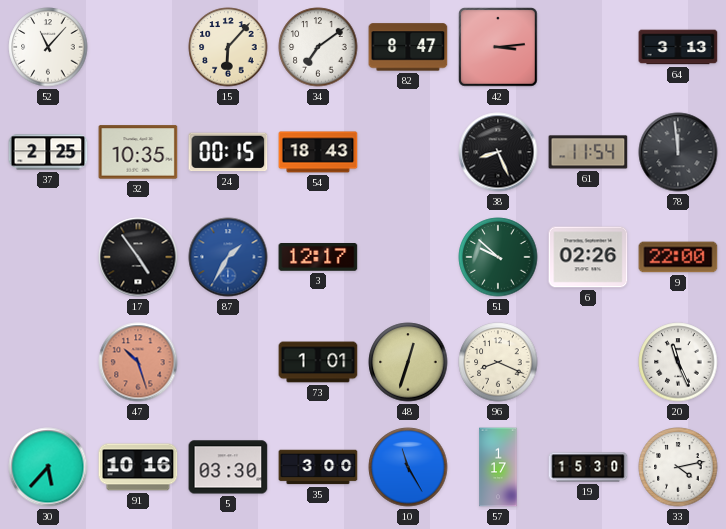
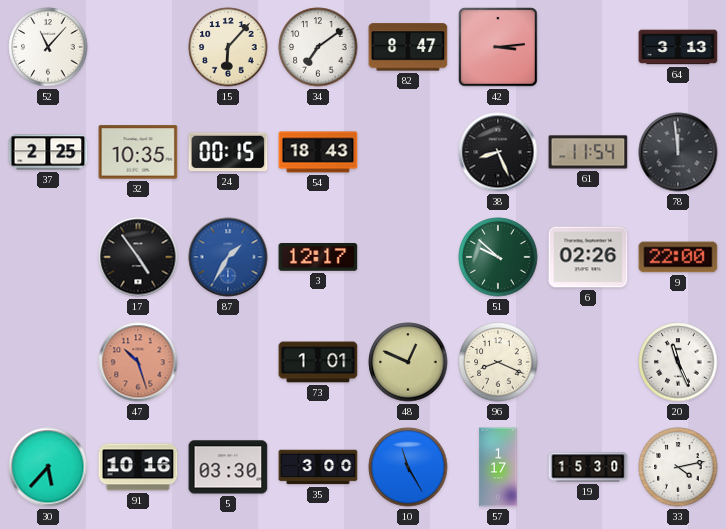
48: 12:33 -> 12:49 (408, 362)
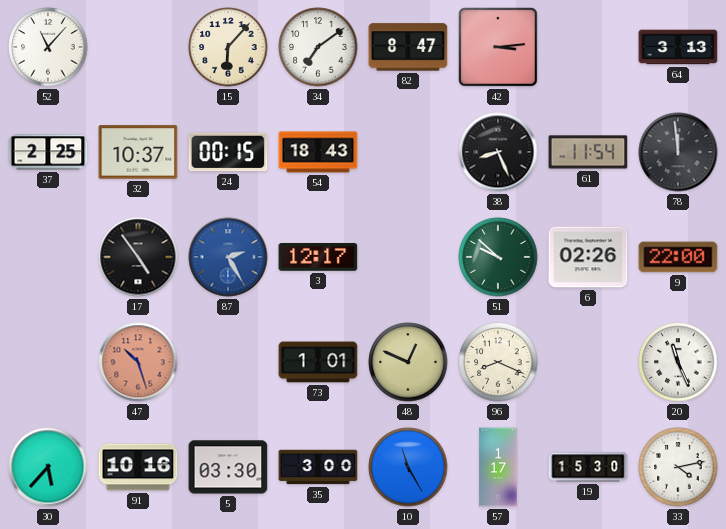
32: 10:35 -> 10:37 (138, 152)
87: 1:35 -> 2:25 (228, 257)
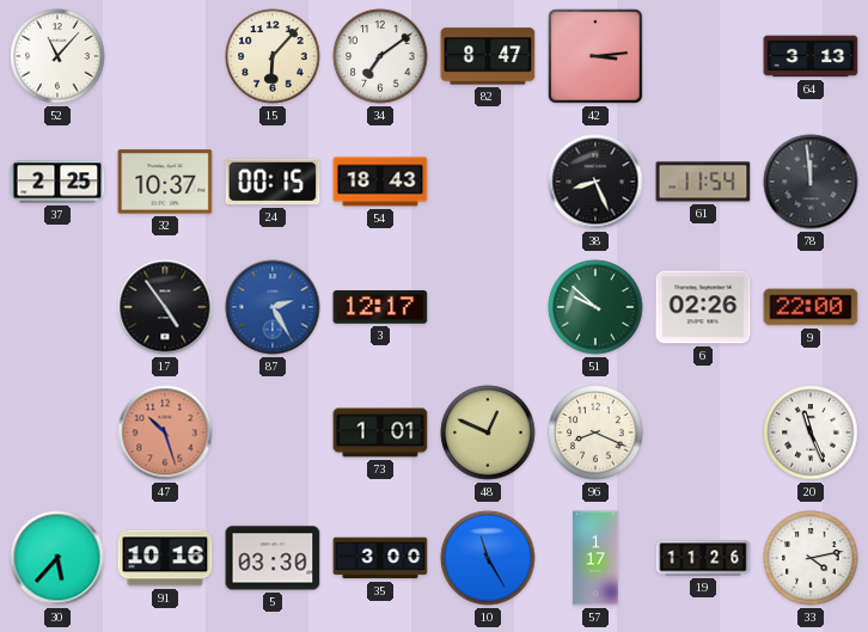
19: 15:30 -> 11:26 (703, 558)
